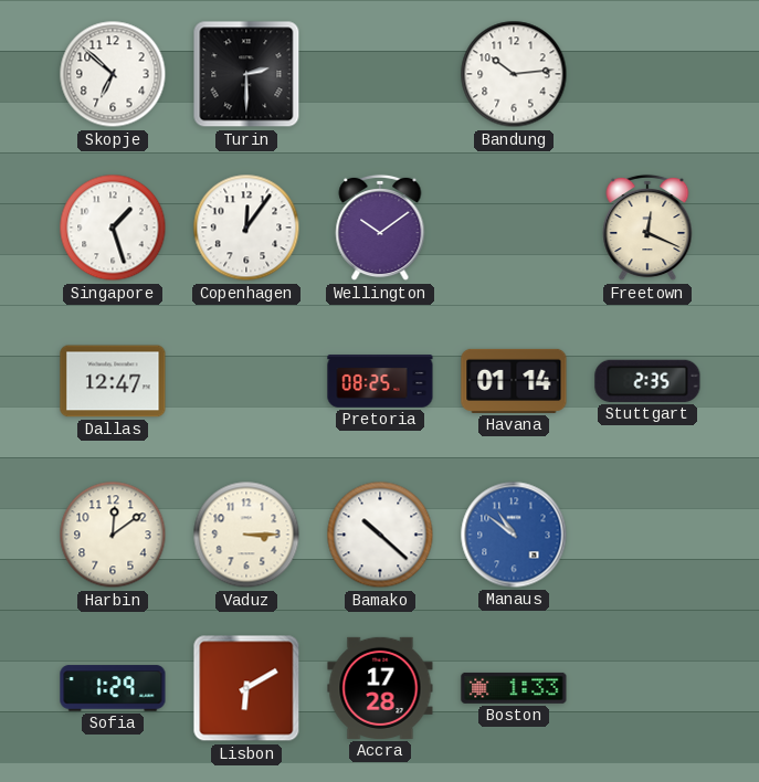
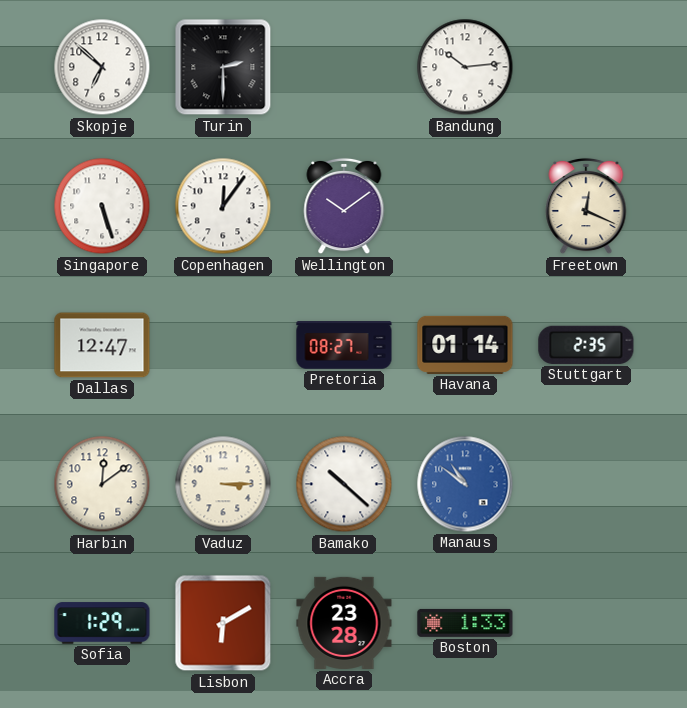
Singapore: 1:27 -> 5:27 (102, 206)
Pretoria: 08:25 -> 08:27 (344, 345)
Accra: 17:28 -> 23:28 (344, 623)
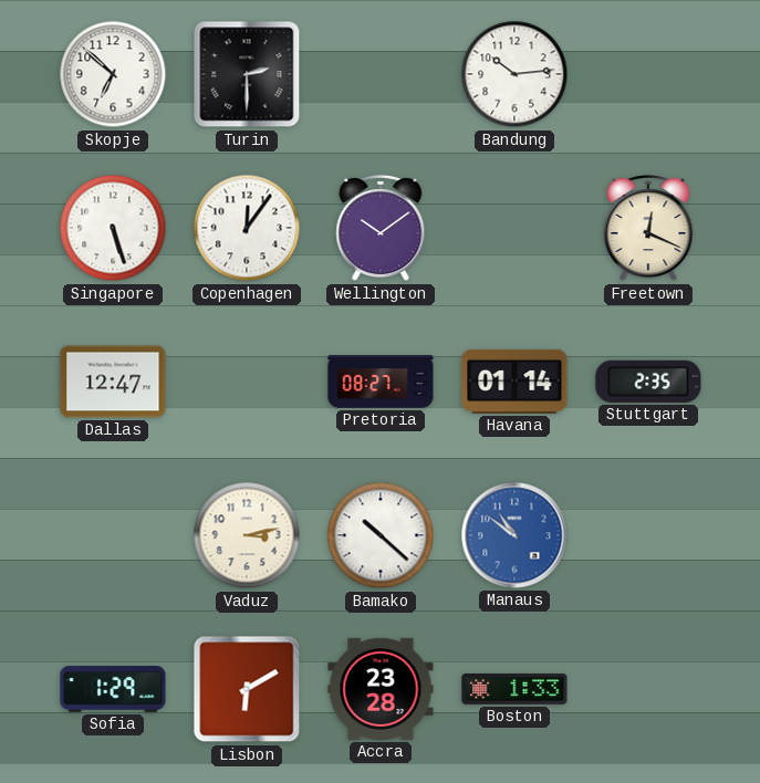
Harbin: 12:09 -> none (102, 484)
Vaduz: 3:15 -> 3:13 (247, 535)
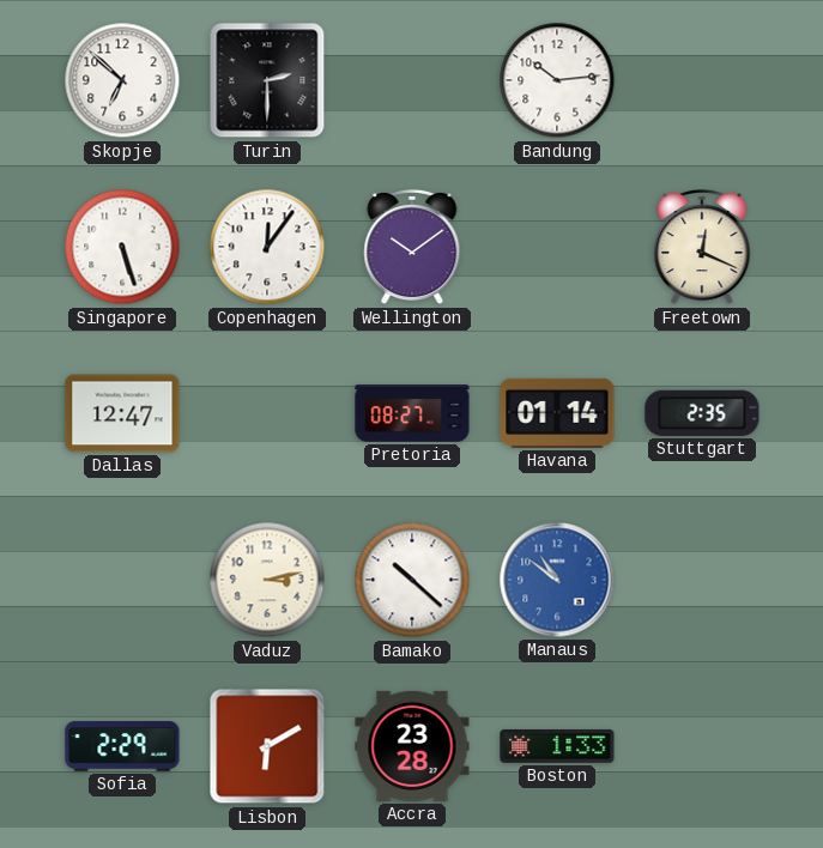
Sofia: 1:29 -> 2:29 (122, 746)
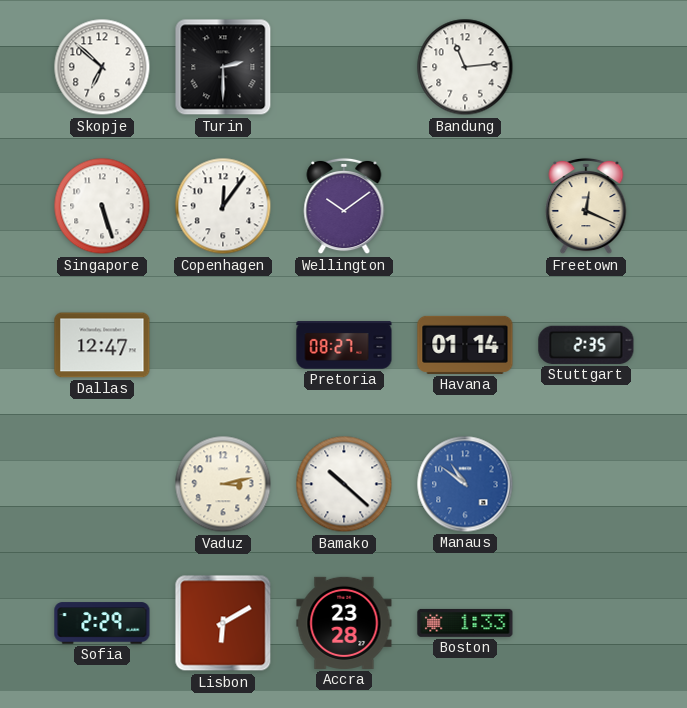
Bandung: 10:14 -> 11:14 (465, 67)
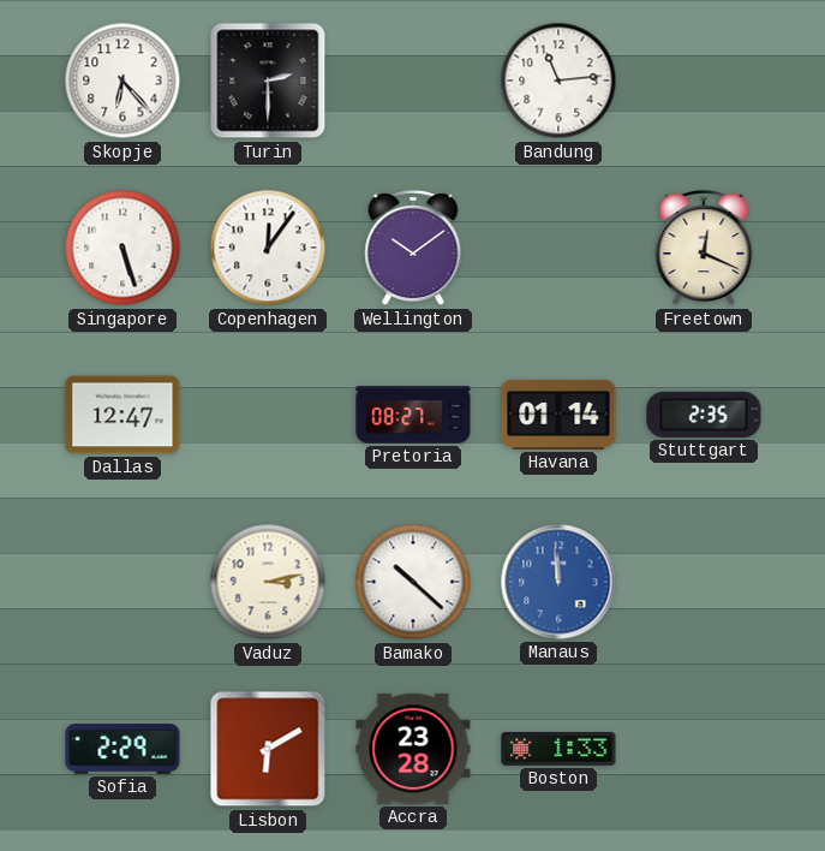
Skopje: 6:52 -> 6:23 (122, 81)
Manaus: 10:51 -> 11:59 (558, 582)
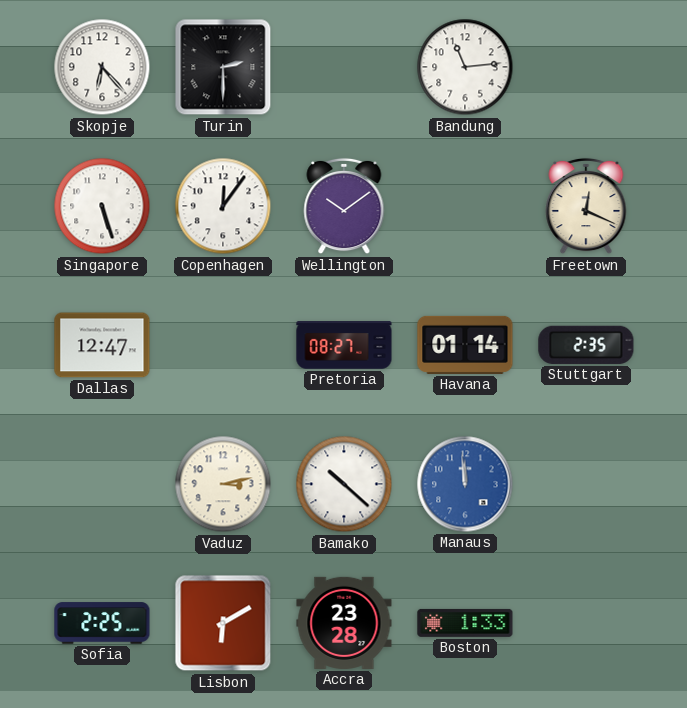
Sofia: 2:29 -> 2:25 (102, 623)
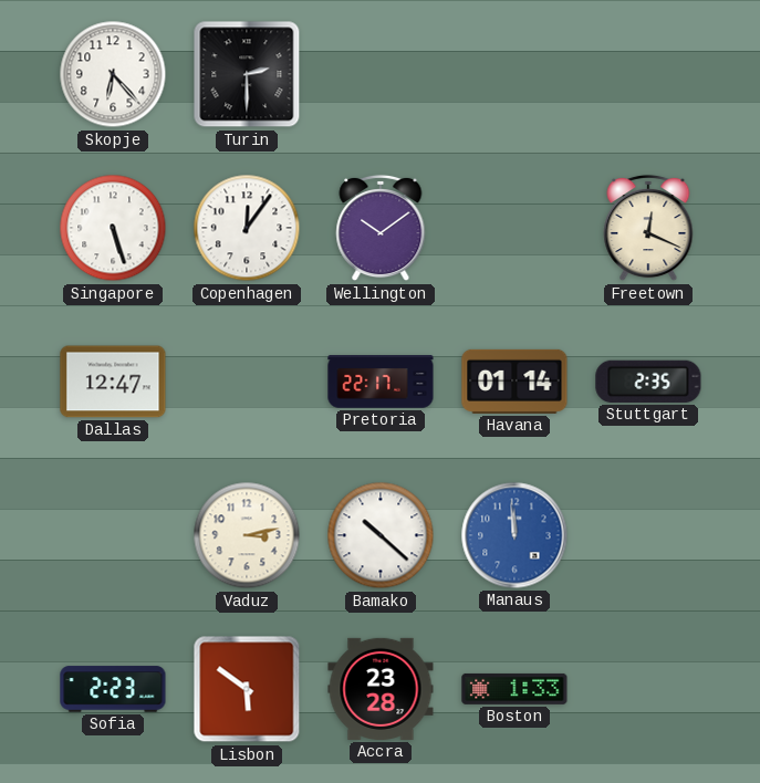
Bandung: 11:14 -> none (465, 67)
Pretoria: 08:27 -> 22:17 (381, 382)
Sofia: 2:25 -> 2:23 (113, 689)
Lisbon: 6:10 -> 5:51 (247, 689)
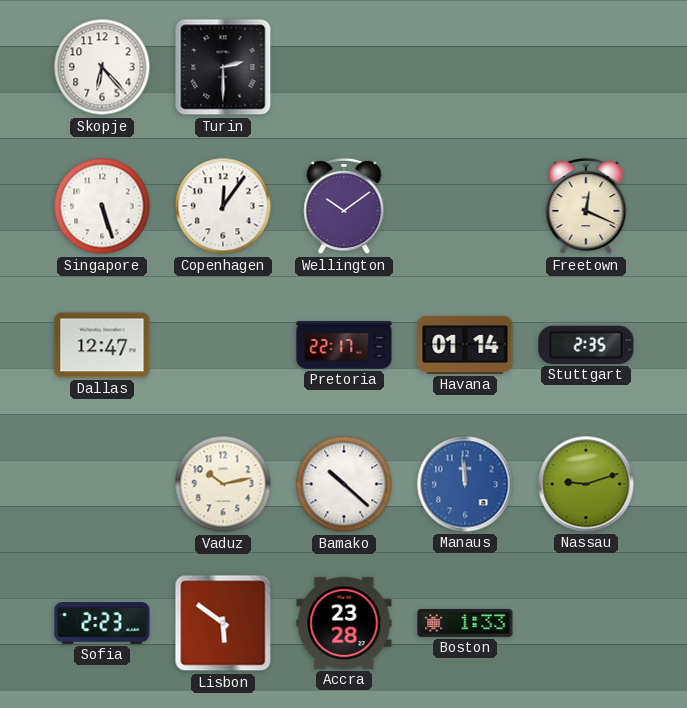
Vaduz: 3:13 -> 10:13 (223, 484)
Nassau: none -> 9:12 (586, 484)
